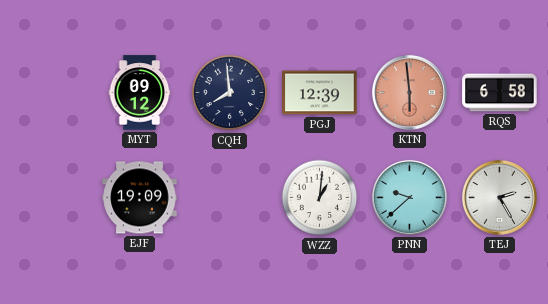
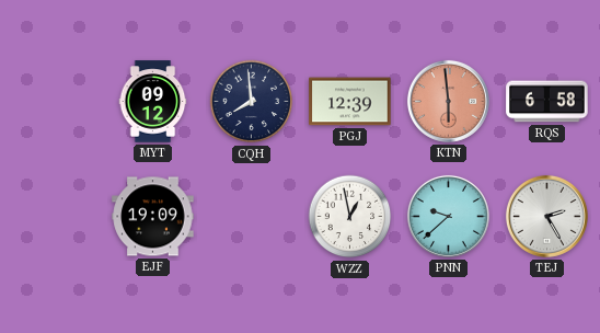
WZZ: 1:01 -> 12:58 (350, 217)
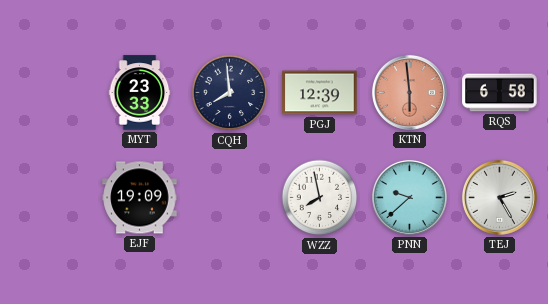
MYT: 09:12 -> 23:33 (140, 93)
WZZ: 12:58 -> 7:58 (320, 198)
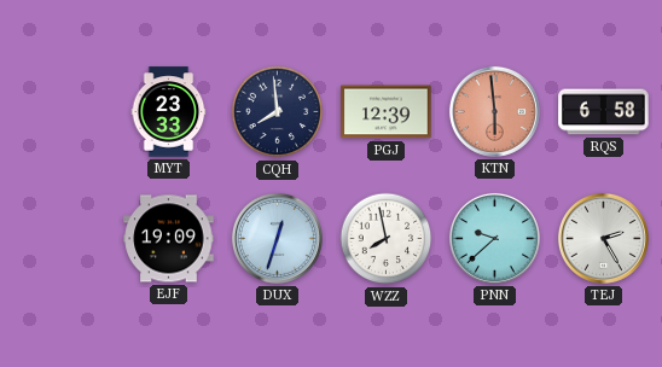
DUX: none -> 12:33 (277, 238)
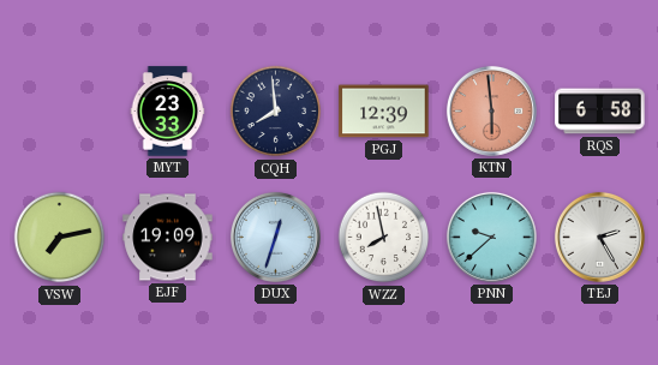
VSW: none -> 7:13 (60, 238)
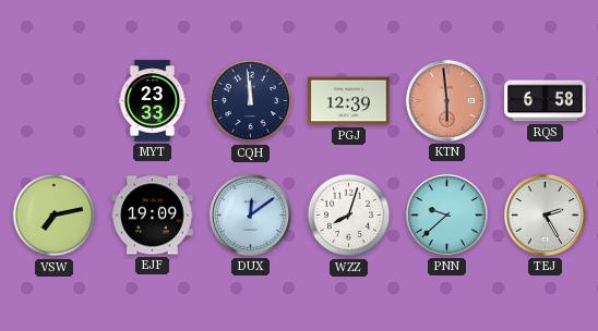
CQH: 7:59 -> 11:59 (251, 101)
DUX: 12:33 -> 12:09 (250, 214)
WZZ: 7:58 -> 8:03 (349, 216)
